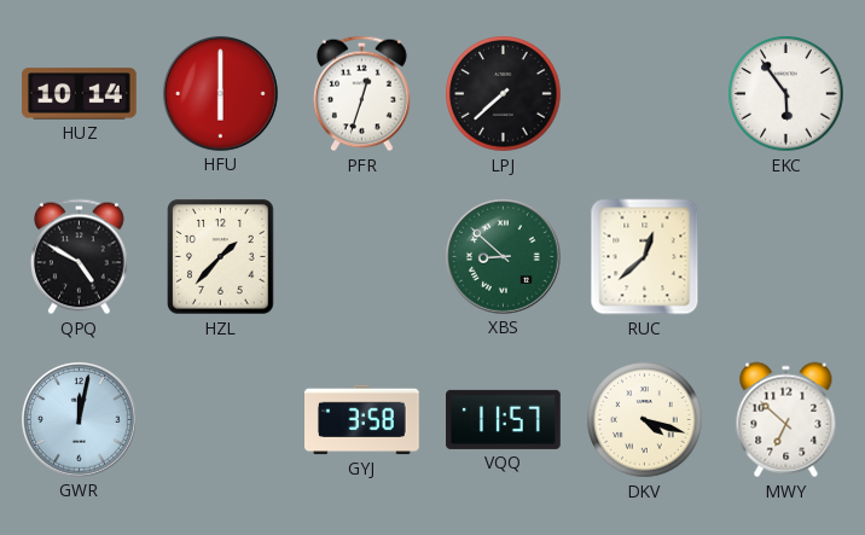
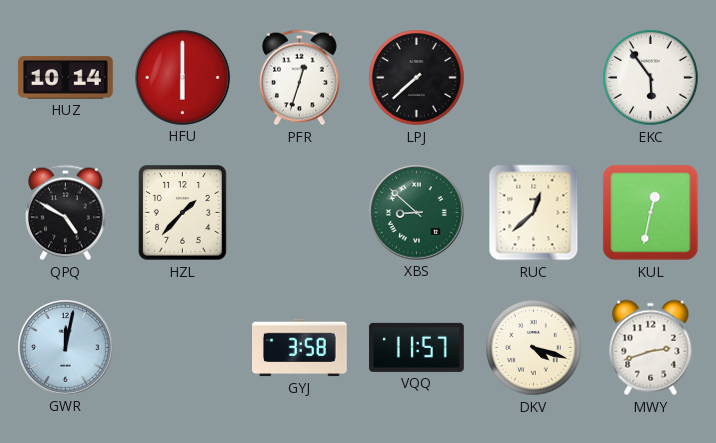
KUL: none -> 12:32 (651, 213)
MWY: 6:52 -> 2:42 (651, 348)
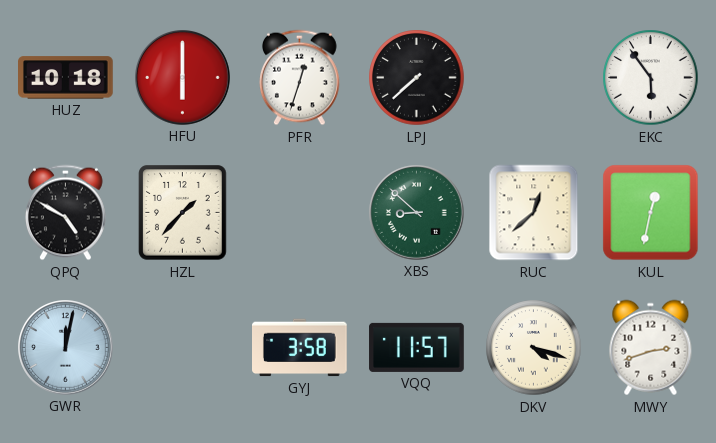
HUZ: 10:14 -> 10:18 (66, 78)
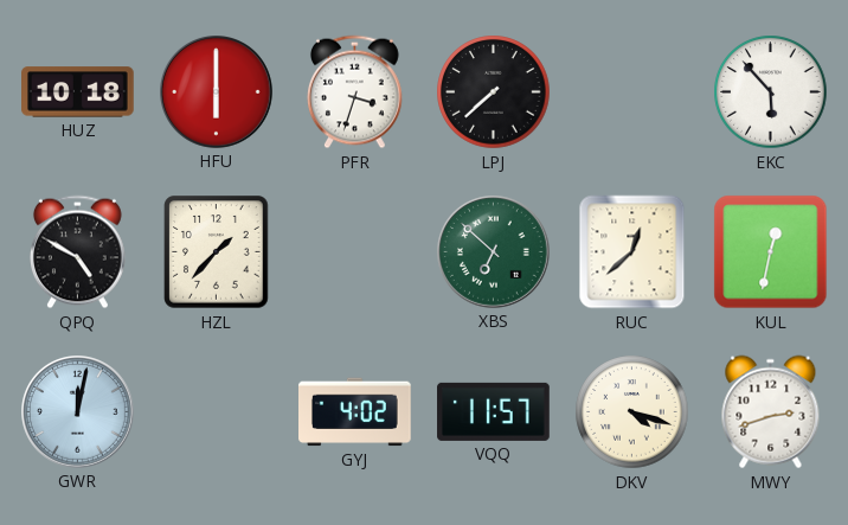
PFR: 12:33 -> 3:33 (355, 92)
EKC: 5:54 -> 5:53 (771, 92)
XBS: 8:52 -> 6:52 (494, 252)
GYJ: 3:58 -> 4:02 (355, 412)
